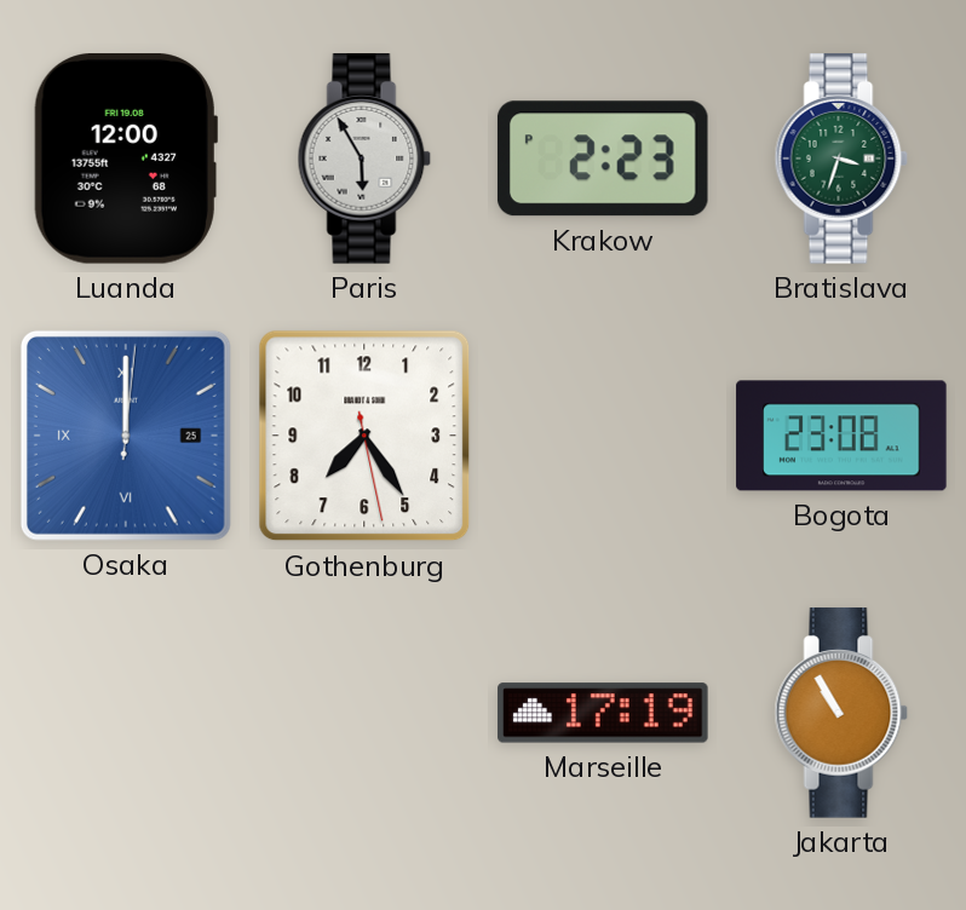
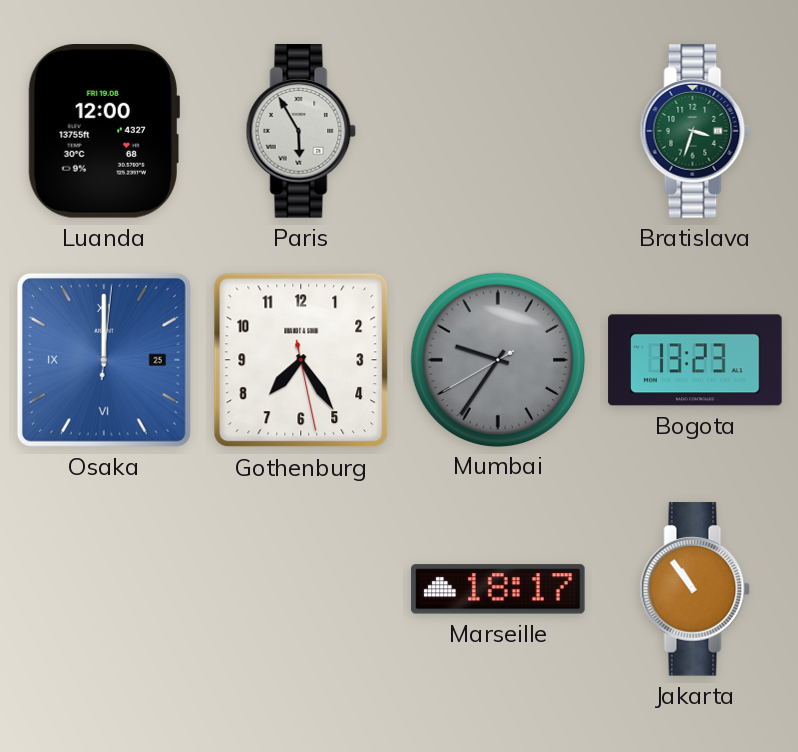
Krakow: 2:23 -> none (603, 159)
Mumbai: none -> 9:35 (497, 359)
Bogota: 23:08 -> 13:23 (695, 360)
Marseille: 17:19 -> 18:17 (498, 589)
Jakarta: 10:55 -> 10:54 (695, 589)
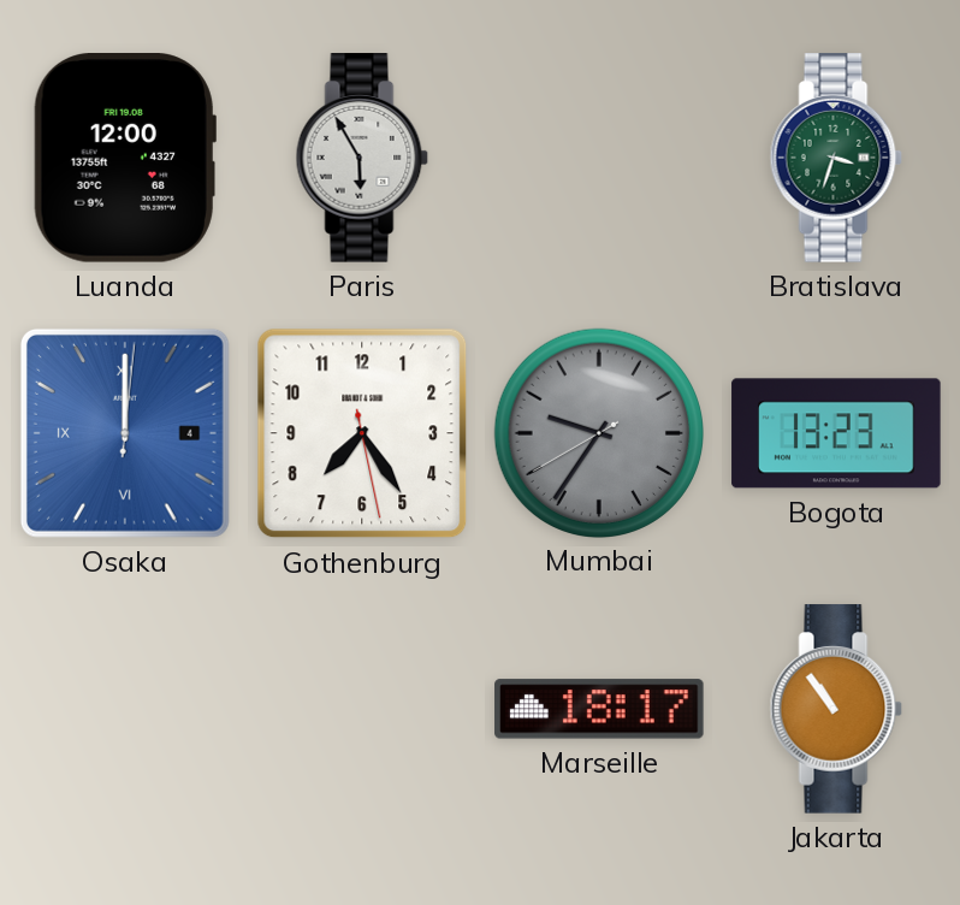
Osaka date: 25 -> 4 (125, 433)
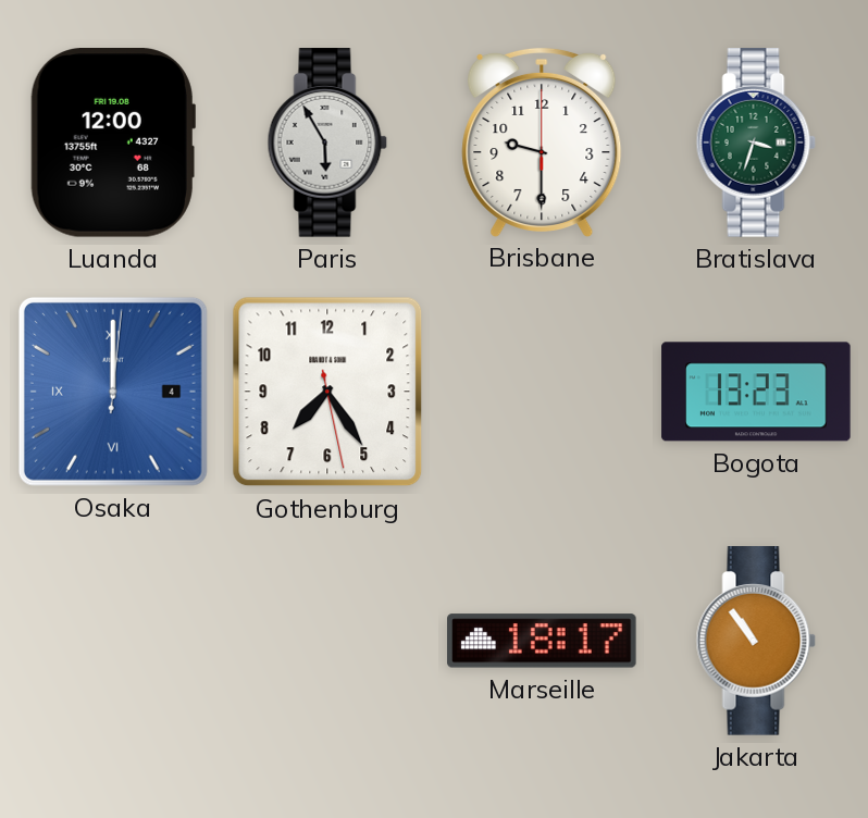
Brisbane: none -> 9:30 (542, 141)
Mumbai: 9:35 -> none (598, 432)
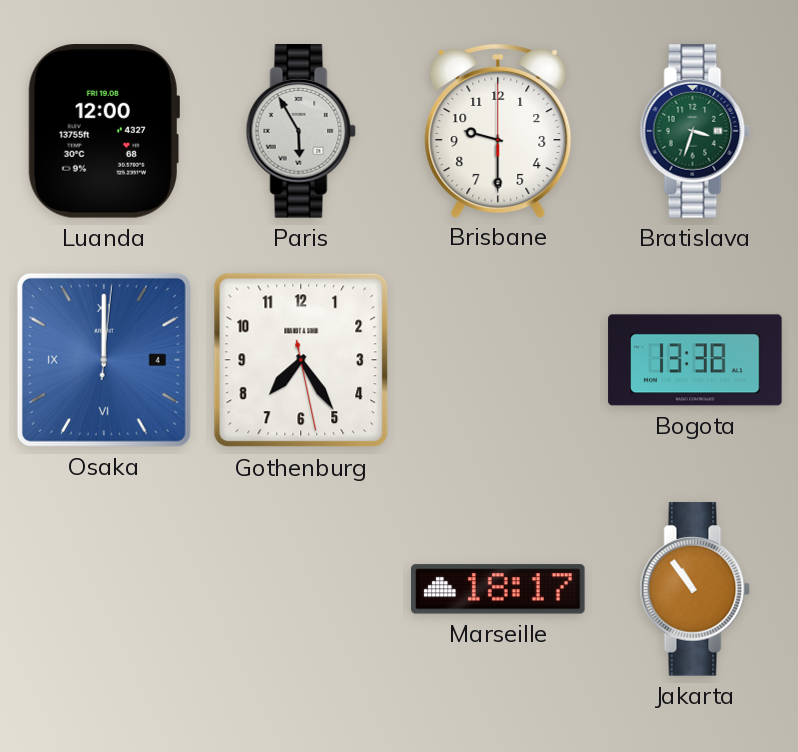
Bogota: 13:23 -> 13:38 (695, 360)
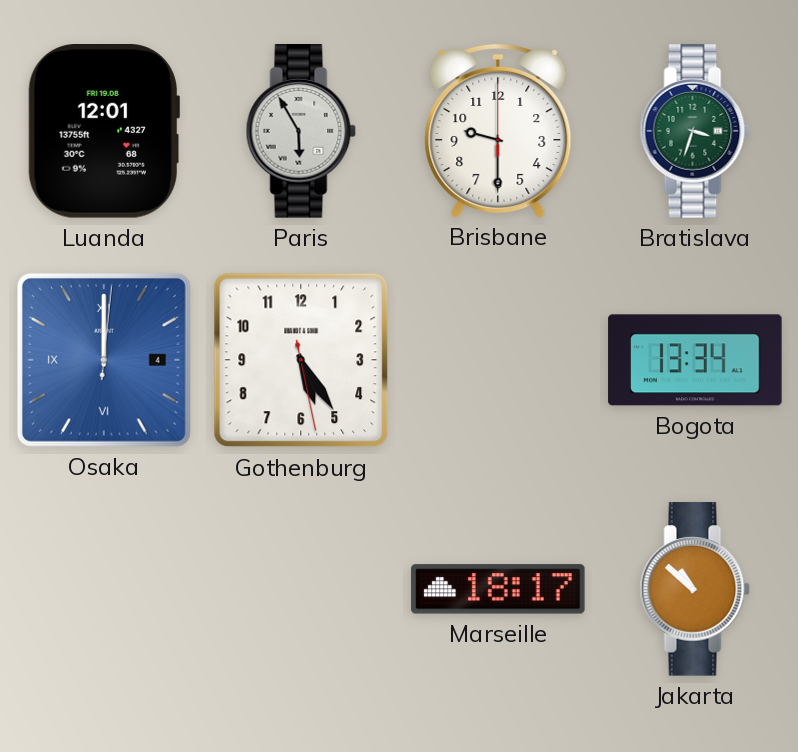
Luanda: 12:00 -> 12:01 (104, 132)
Gothenburg: 7:24 -> 5:24 (301, 360)
Bogota: 13:38 -> 13:34 (695, 360)
Jakarta: 10:54 -> 10:52 (695, 589)
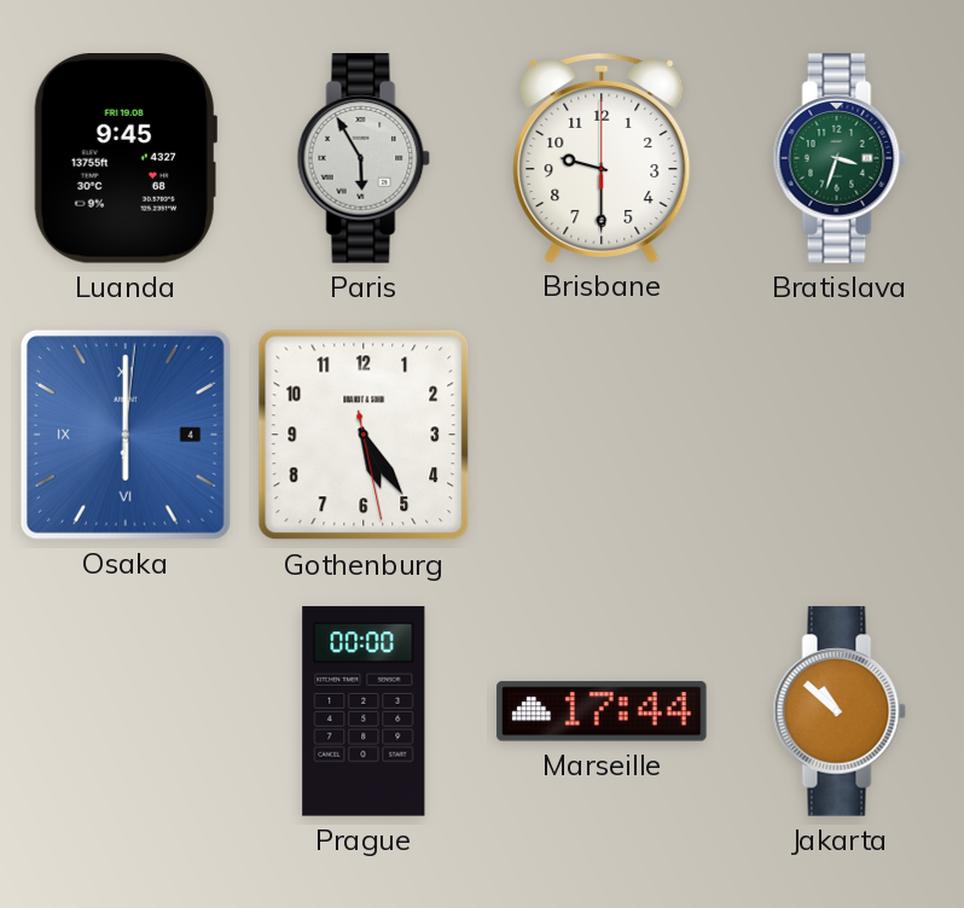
Luanda: 12:01 -> 9:45 (126, 159)
Osaka: 12:00 -> 6:00 (126, 435)
Bogota: 13:34 -> none (695, 360)
Prague: none -> 00:00 (364, 711)
Marseille: 18:17 -> 17:44 (602, 711)
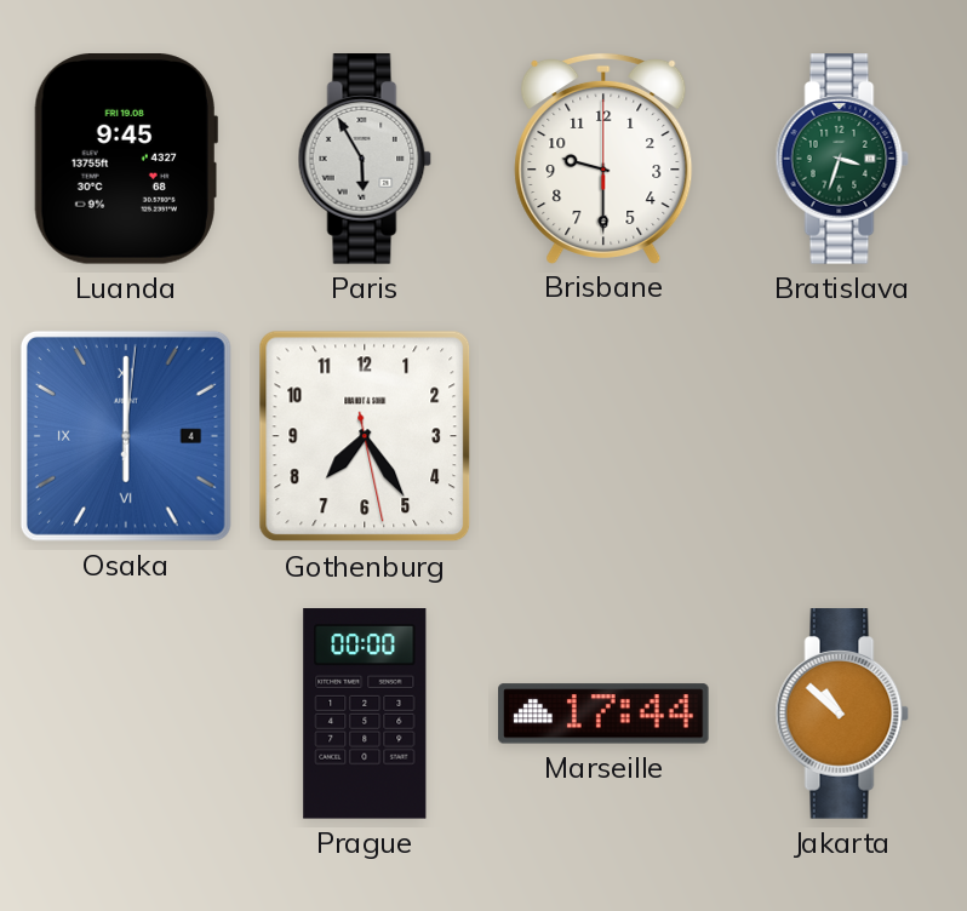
Gothenburg: 5:24 -> 7:24 (365, 436)
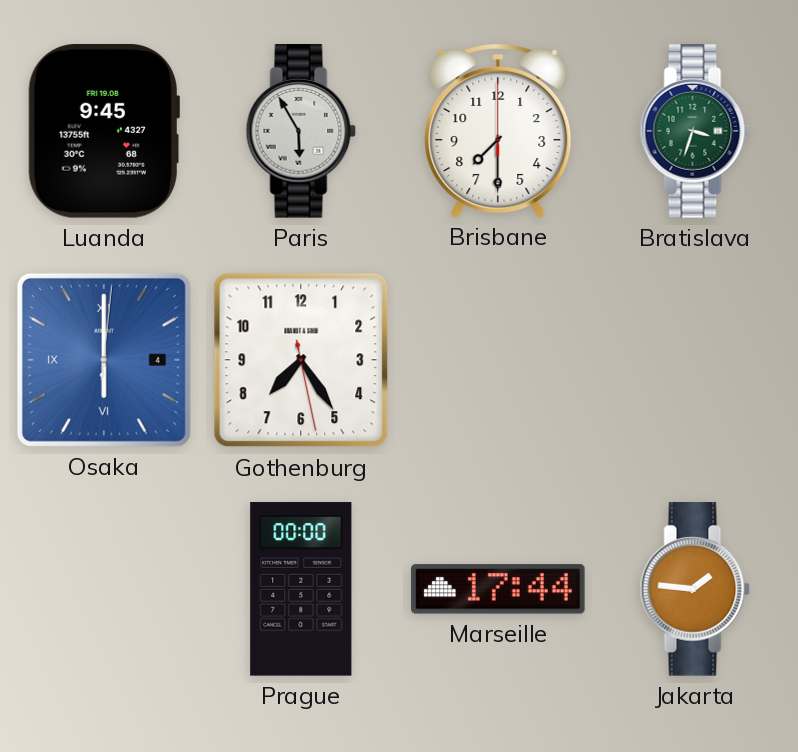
Brisbane: 9:30 -> 7:30 (498, 130)
Jakarta: 10:52 -> 1:46 (695, 589)
